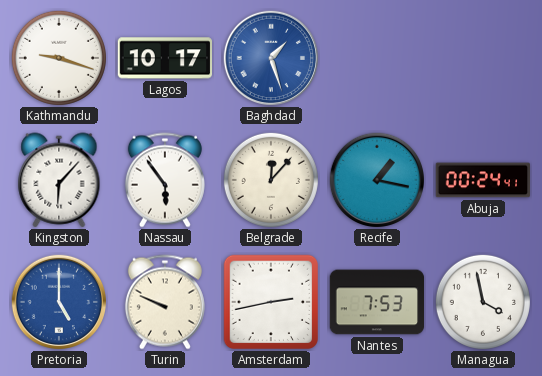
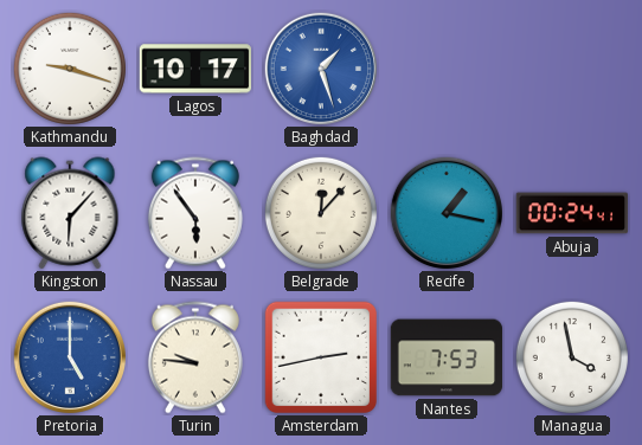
Turin: 9:49 -> 9:46 (195, 357)
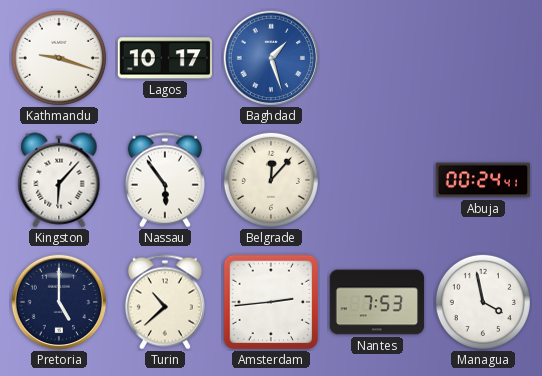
Recife: 1:17 -> none (445, 212)
Pretoria dial: blue -> navy (58, 301)
Turin: 9:46 -> 10:38 (165, 302)
Amsterdam: 2:43 -> 2:44 (271, 302)
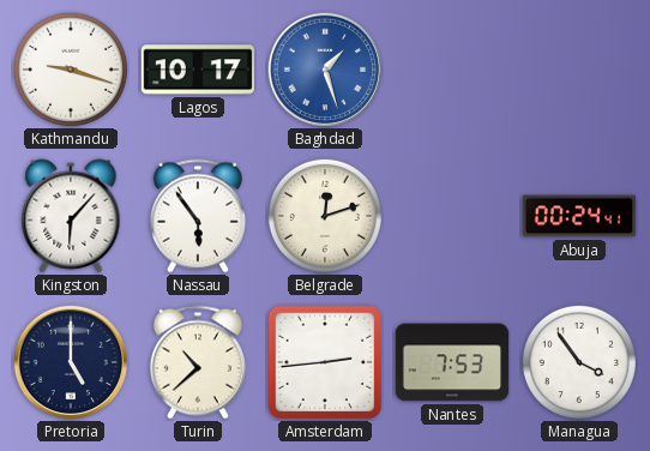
Belgrade: 12:07 -> 12:12 (325, 216)
Managua: 3:58 -> 3:54 (579, 362)
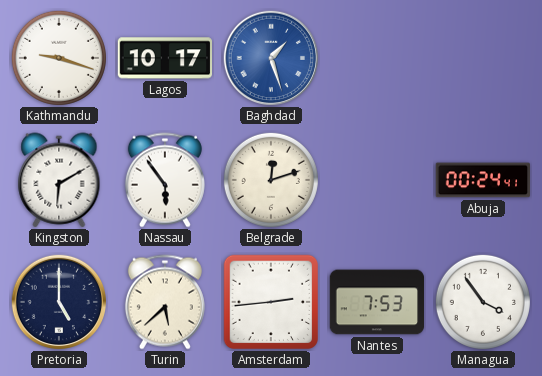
Kingston: 6:07 -> 6:10 (59, 180)
Turin: 10:38 -> 5:38 (165, 302)
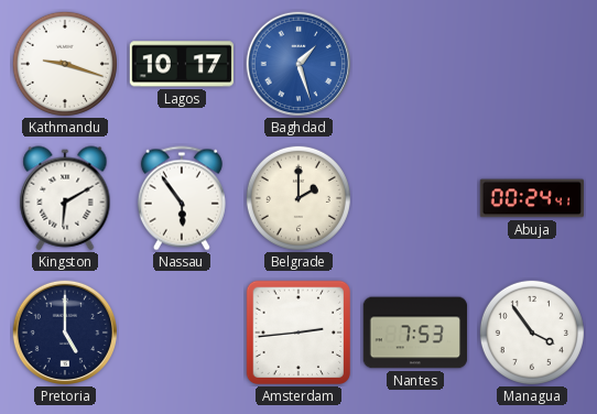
Belgrade: 12:12 -> 2:00 (298, 198)
Turin: 5:38 -> none (165, 302)
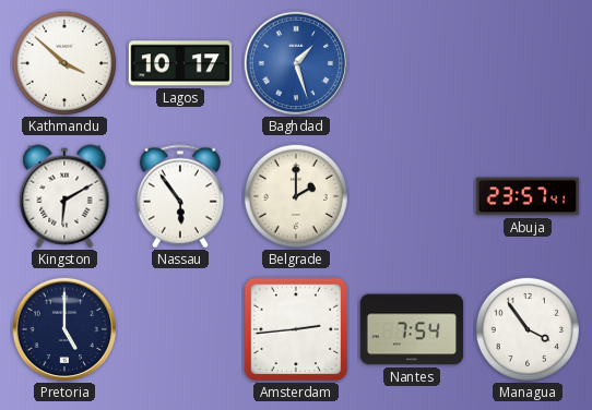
Kathmandu: 9:18 -> 3:52 (64, 63)
Abuja: 00:24 -> 23:57 (528, 196)
Nantes: 7:53 -> 7:54 (412, 329)
